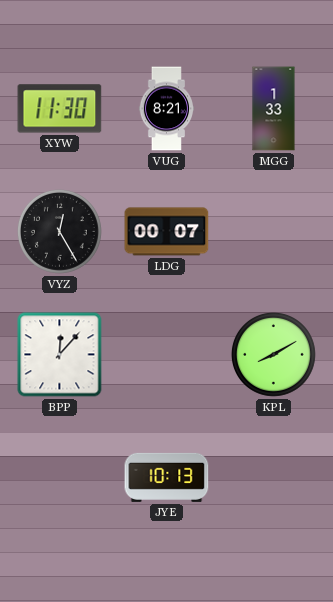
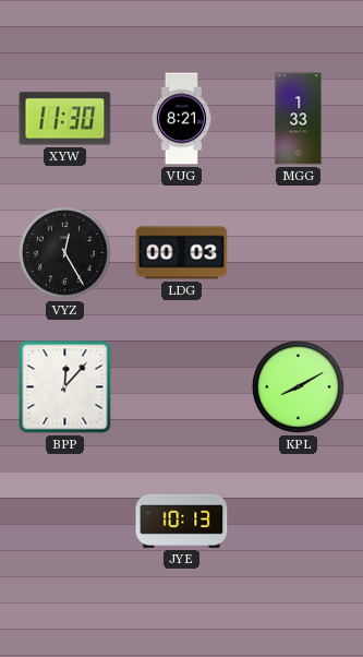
LDG: 00:07 -> 00:03 (182, 253)
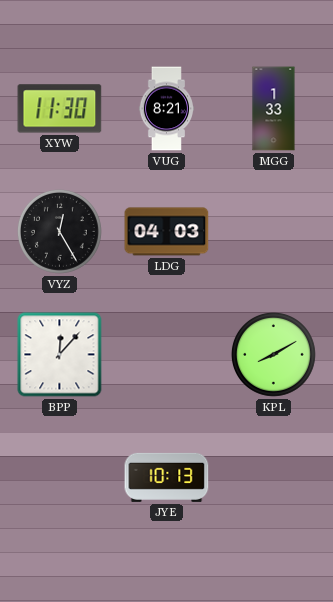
LDG: 00:03 -> 04:03 (167, 232)
